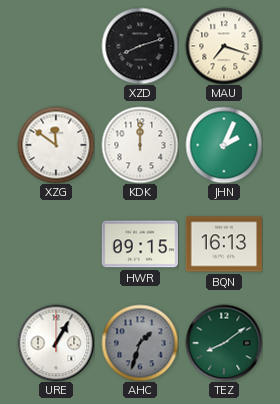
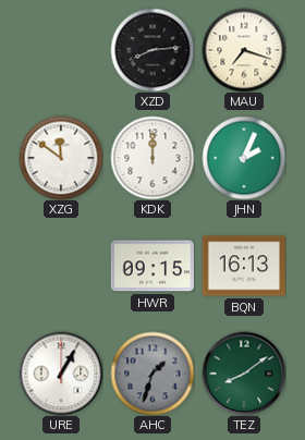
XZD: 8:12 -> 8:14 (152, 50)
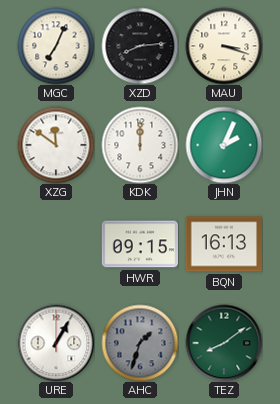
MGC: none -> 7:04 (56, 46)
MAU: 7:18 -> 3:18 (224, 46)
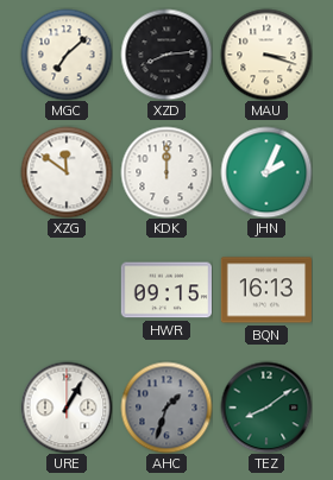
MGC: 7:04 -> 7:08 (67, 55)
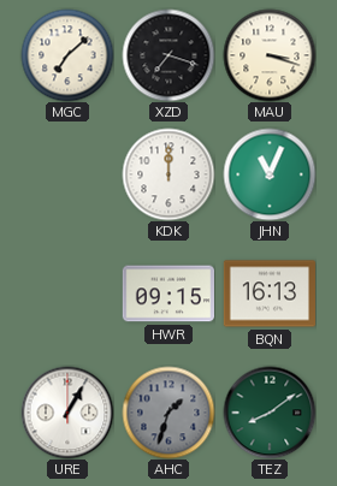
XZD: 8:14 -> 7:18 (168, 55)
XZG: 11:51 -> none (67, 172)
JHN: 2:04 -> 11:04 (270, 174)
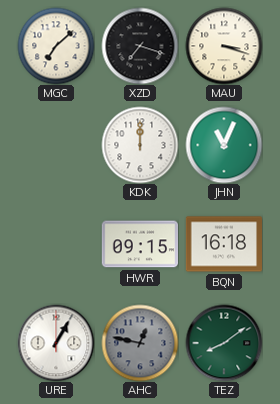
BQN: 16:13 -> 16:18 (224, 244)
AHC: 1:33 -> 12:47 (140, 343)
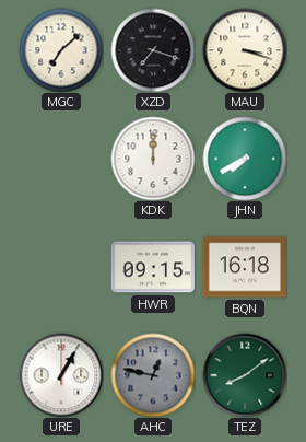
JHN: 11:04 -> 7:40 (245, 159)
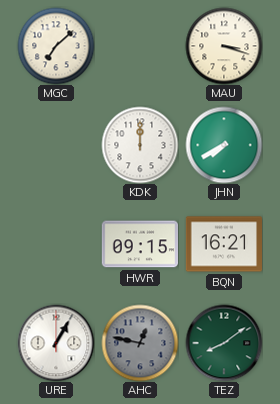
XZD: 7:18 -> none (153, 50)
BQN: 16:18 -> 16:21 (224, 244)
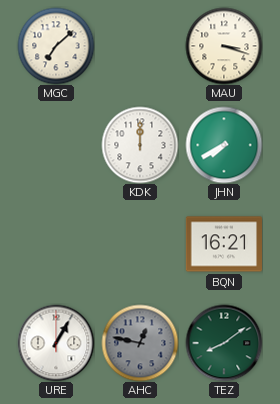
HWR: 09:15 -> none (139, 244)
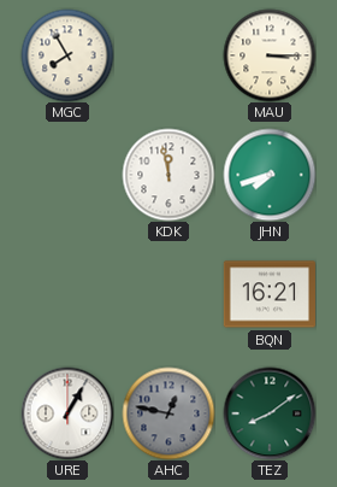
MGC: 7:08 -> 7:55 (67, 55)
MAU: 3:18 -> 3:15 (270, 55)
KDK: 12:00 -> 11:58 (168, 175)
JHN: 7:40 -> 7:42 (270, 175)
